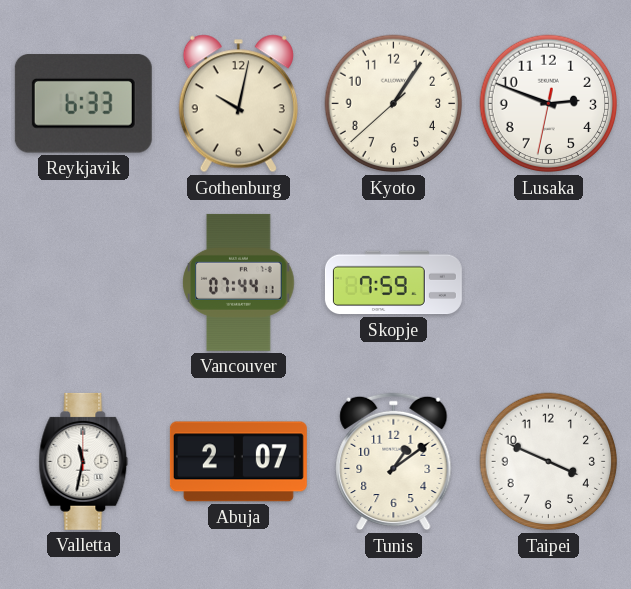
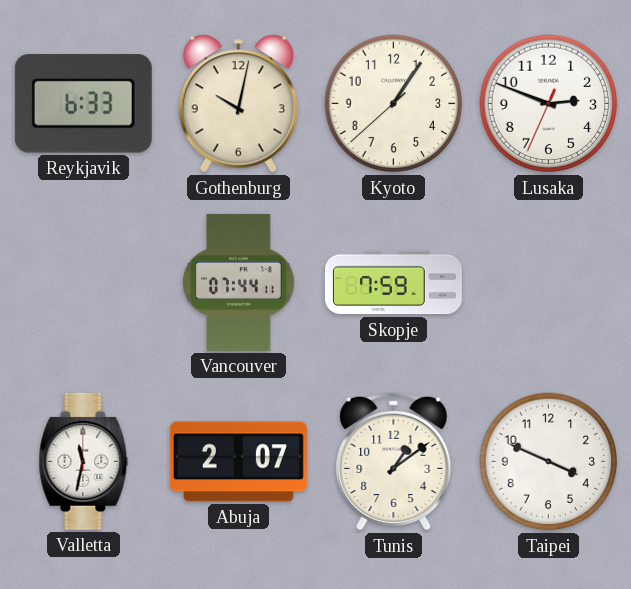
Lusaka: 2:48:32 -> 2:48:34 (549, 104)
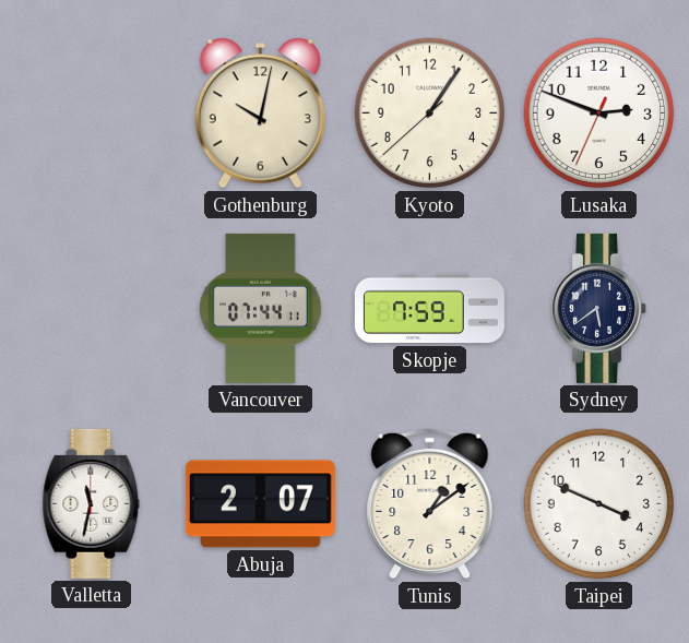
Reykjavik: 6:33 -> none (83, 104)
Sydney: none -> 5:39 (599, 308)
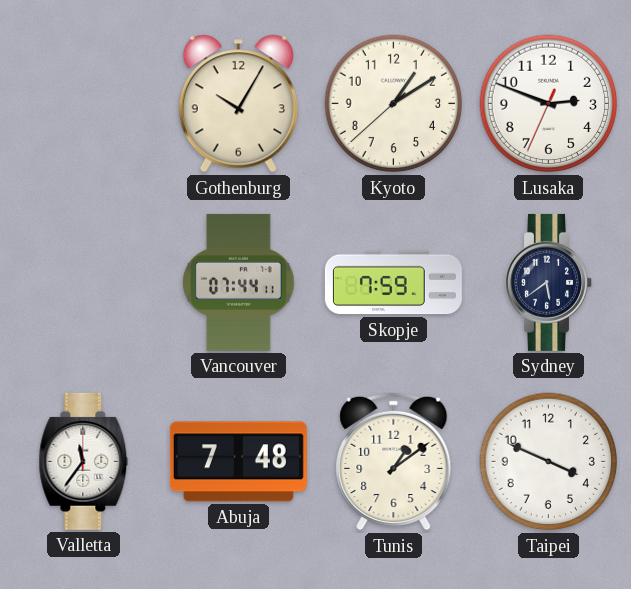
Gothenburg: 10:02 -> 10:05 (238, 104)
Kyoto: 1:05 -> 1:09 (394, 104)
Valletta: 11:32 -> 11:36 (84, 461)
Abuja: 2:07 -> 7:48 (238, 462)
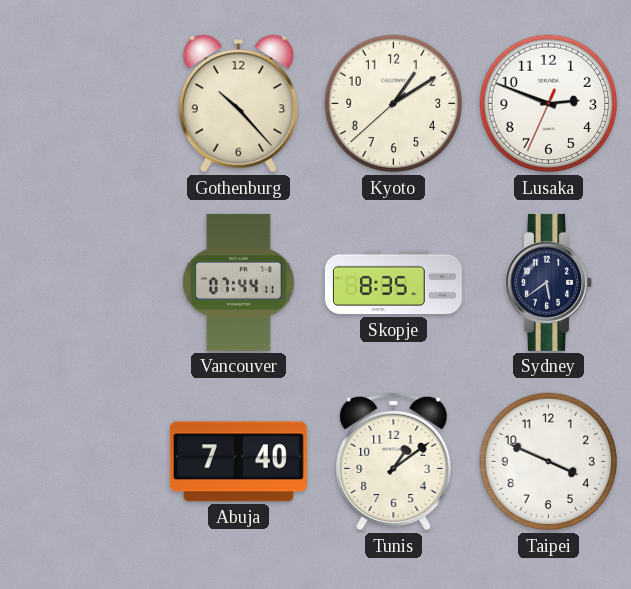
Gothenburg: 10:05 -> 10:23 (238, 104)
Skopje: 7:59 -> 8:35 (393, 283)
Valletta: 11:36 -> none (84, 461)
Abuja: 7:48 -> 7:40 (238, 462)
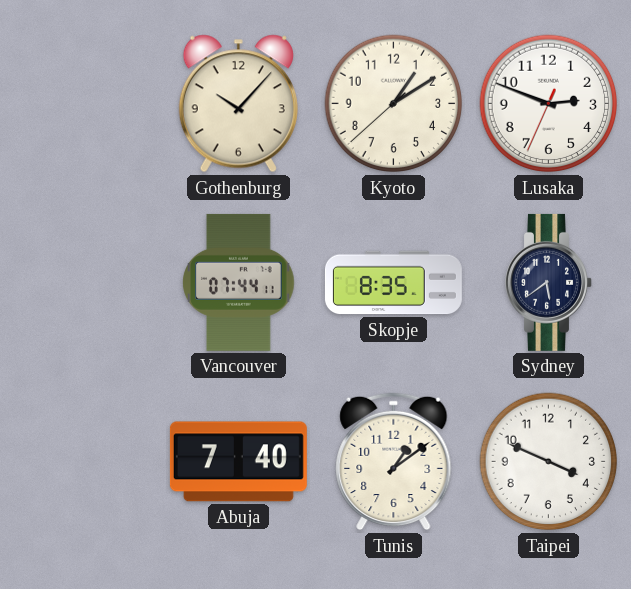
Gothenburg: 10:23 -> 10:07 (238, 104)
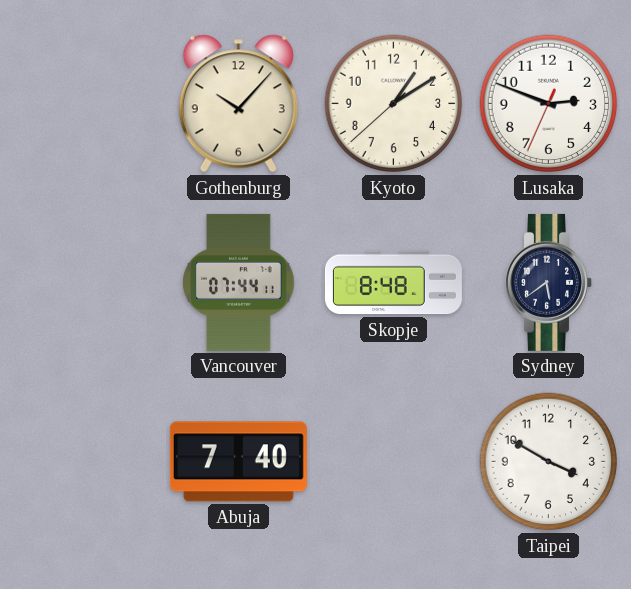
Skopje: 8:35 -> 8:48 (393, 283)
Tunis: 1:09 -> none (394, 462)
Taipei: 3:49 -> 3:50 (549, 462)
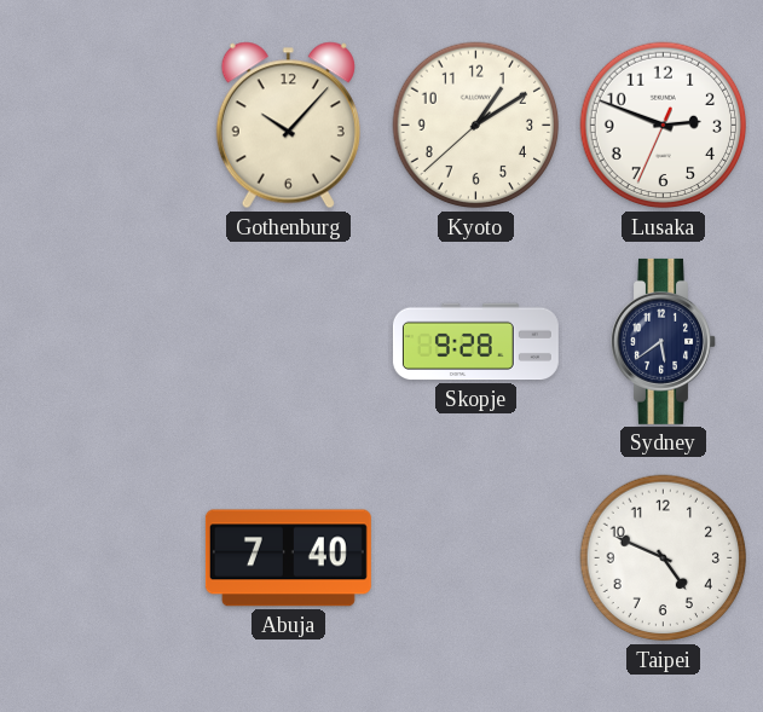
Vancouver: 07:44 -> none (239, 282)
Skopje: 8:48 -> 9:28 (475, 342)
Taipei: 3:50 -> 4:49 (664, 558)
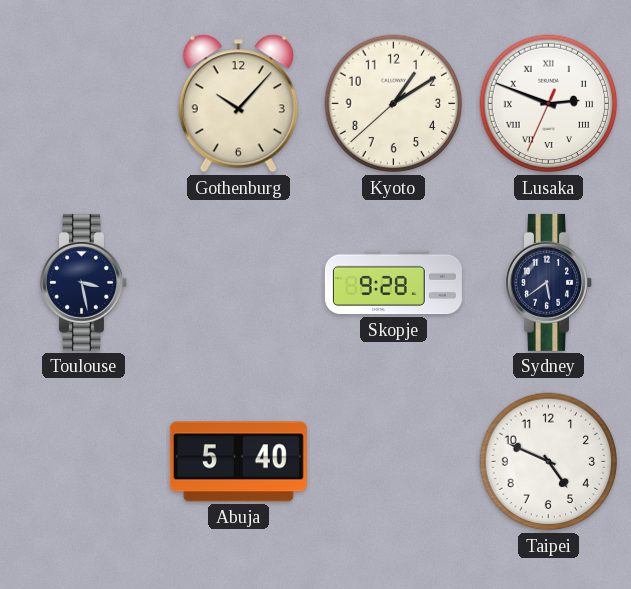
Lusaka numerals: Arabic -> Roman (549, 104)
Toulouse: none -> 3:28 (84, 282)
Abuja: 7:40 -> 5:40 (238, 462)
